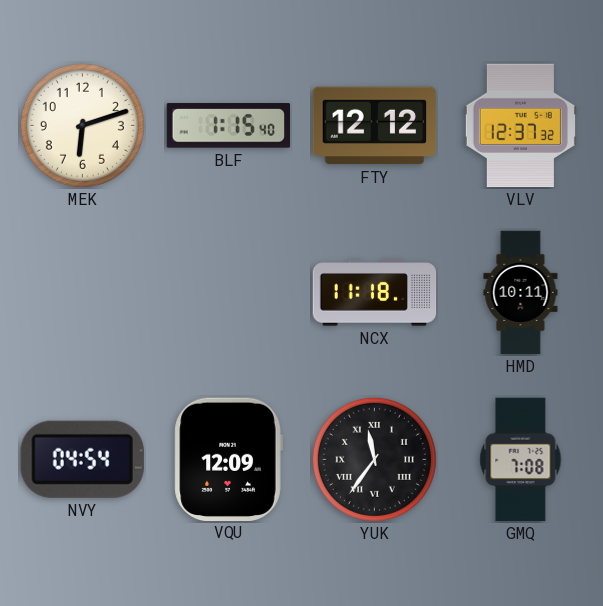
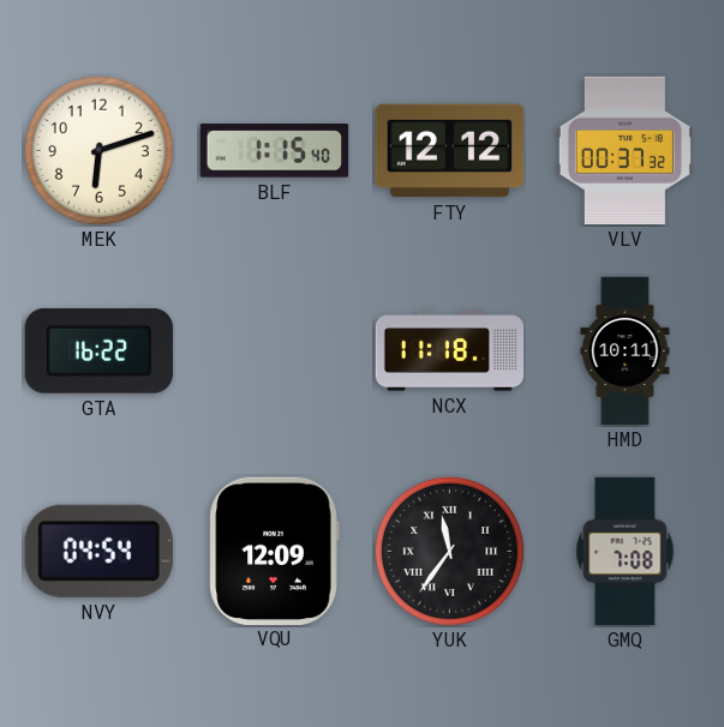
VLV: 12:37 -> 00:37 (624, 151)
GTA: none -> 16:22 (98, 350)
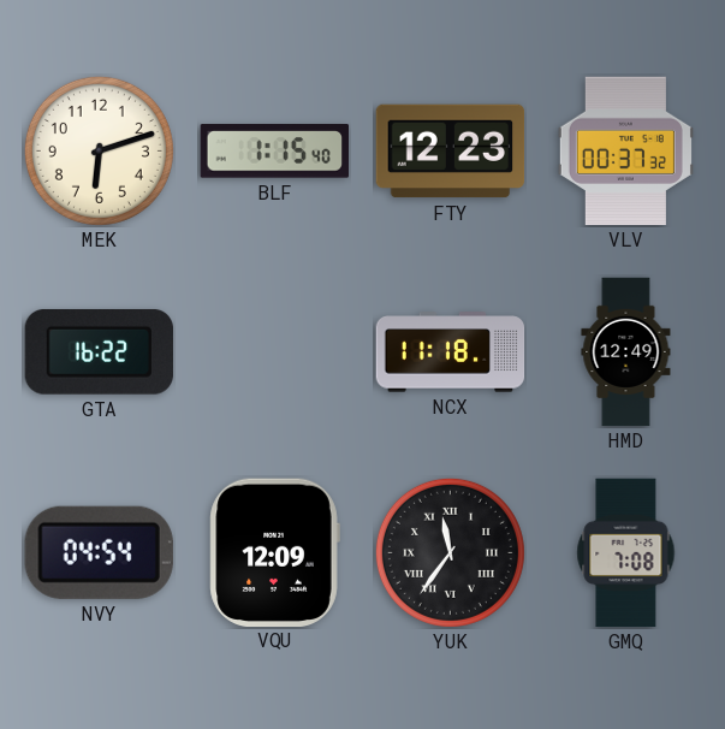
FTY: 12:12 -> 12:23 (451, 152)
HMD: 10:11 -> 12:49 (626, 352)
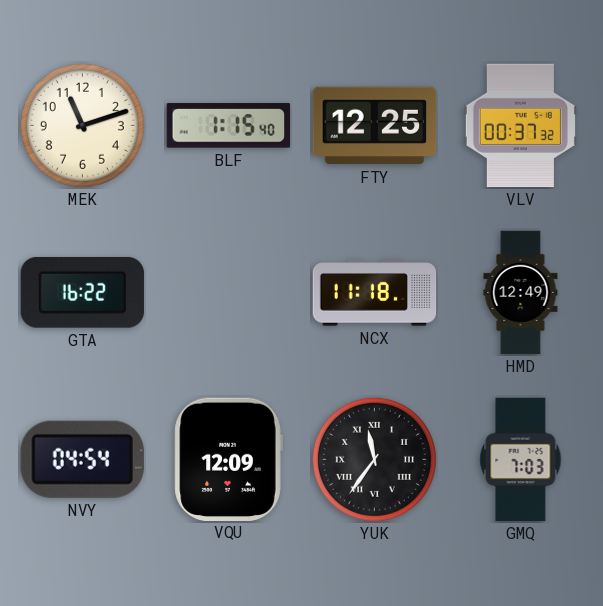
MEK: 6:12 -> 11:12 (82, 125)
FTY: 12:23 -> 12:25 (375, 126)
GMQ: 7:08 -> 7:03 (521, 460)
